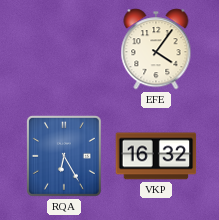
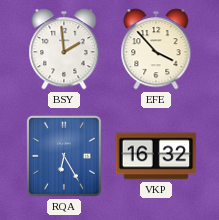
BSY: none -> 1:59 (64, 49)
EFE: 4:06 -> 3:53 (156, 49)
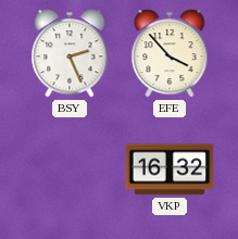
BSY: 1:59 -> 2:26 (70, 53)
RQA: 6:25 -> none (64, 156)
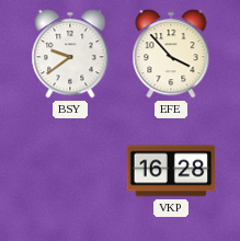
BSY: 2:26 -> 9:39 (70, 54)
VKP: 16:32 -> 16:28 (171, 171)
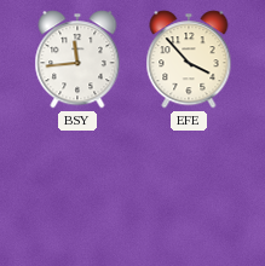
BSY: 9:39 -> 11:44 (77, 59)
VKP: 16:28 -> none (171, 171)
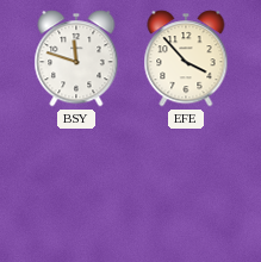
BSY: 11:44 -> 11:48 (76, 58)
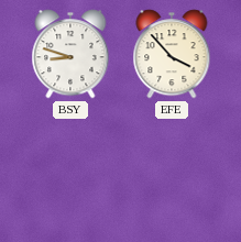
BSY: 11:48 -> 8:48 (70, 54)
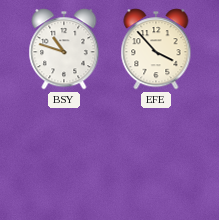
BSY: 8:48 -> 10:48 (64, 49)
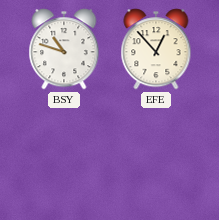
EFE: 3:53 -> 12:53 (156, 49)
